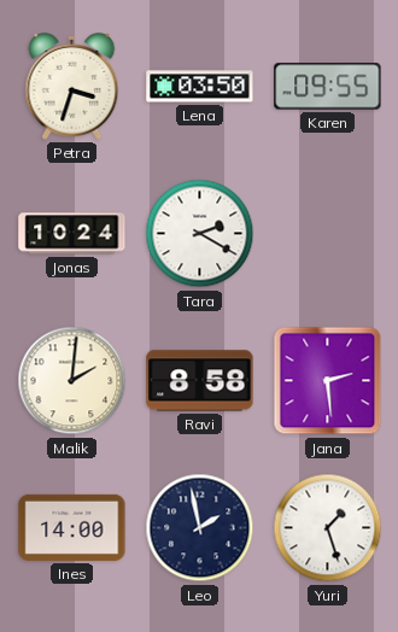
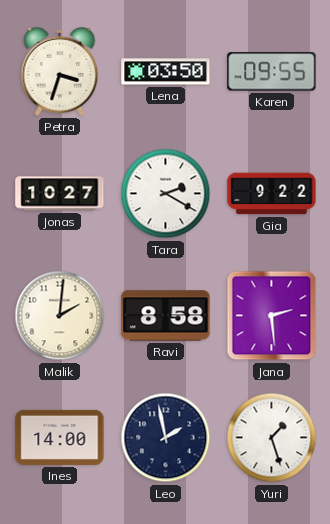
Jonas: 10:24 -> 10:27 (60, 194)
Gia: none -> 9:22 (272, 194)
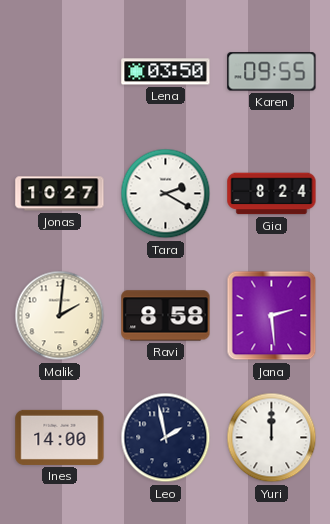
Petra: 3:33 -> none (60, 72)
Gia: 9:22 -> 8:24 (272, 194)
Yuri: 1:27 -> 12:00 (272, 438)
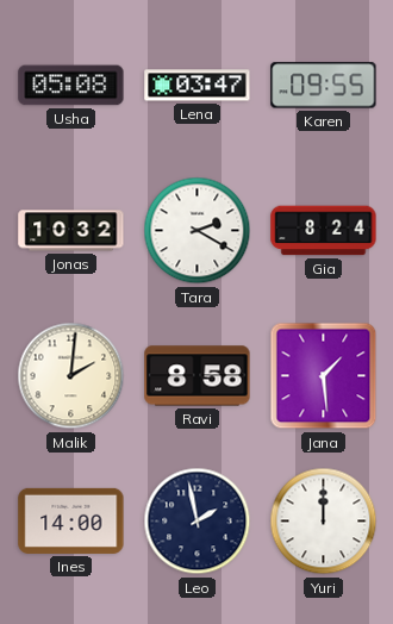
Usha: none -> 05:08 (71, 86)
Lena: 03:50 -> 03:47 (198, 86)
Jonas: 10:27 -> 10:32 (71, 231)
Jana: 2:29 -> 1:29 (324, 376)
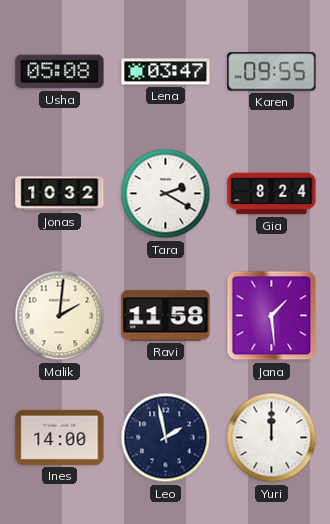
Ravi: 8:58 -> 11:58 (166, 316)
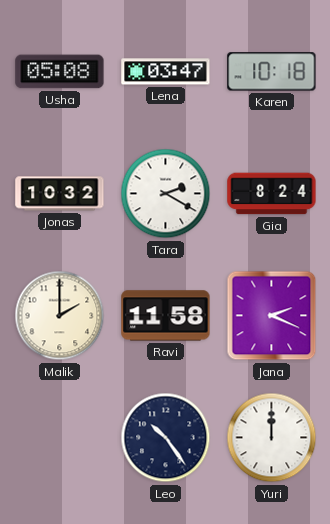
Karen: 09:55 -> 10:18 (272, 72)
Malik: 2:01 -> 2:00 (60, 316)
Jana: 1:29 -> 2:19 (272, 316)
Ines: 14:00 -> none (60, 437)
Leo: 1:58 -> 10:24 (166, 438)
